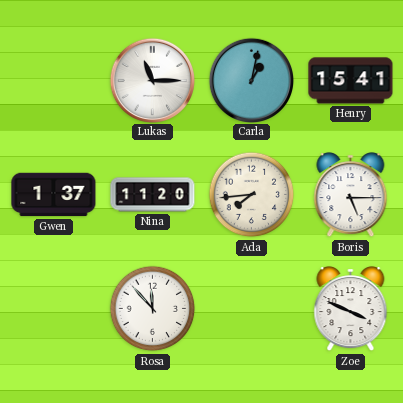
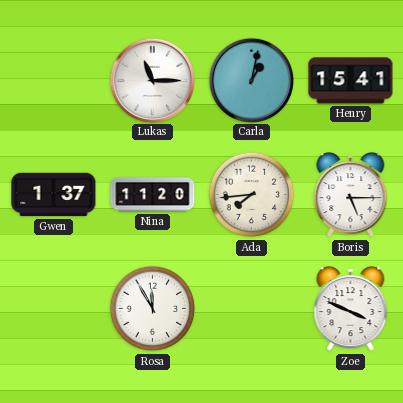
Rosa: 11:53 -> 11:55 (153, 309)
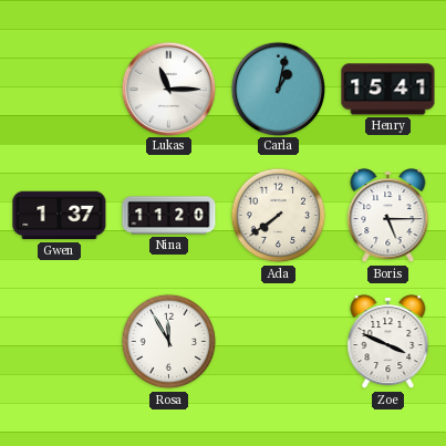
Ada: 7:44 -> 7:39 (279, 216)
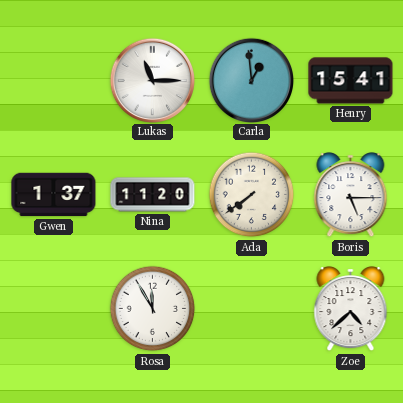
Carla: 1:02 -> 12:59 (251, 80)
Zoe: 3:49 -> 4:38 (351, 309)
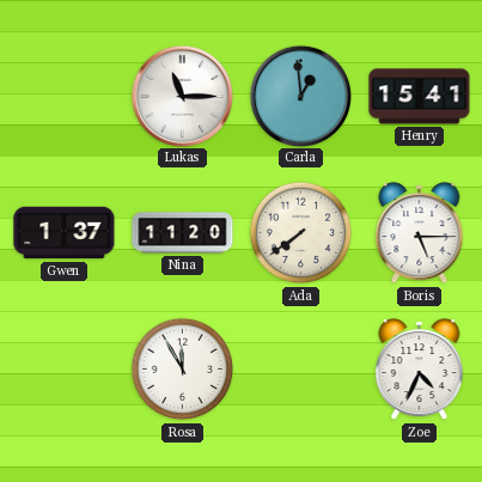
Zoe: 4:38 -> 4:34 (420, 370)
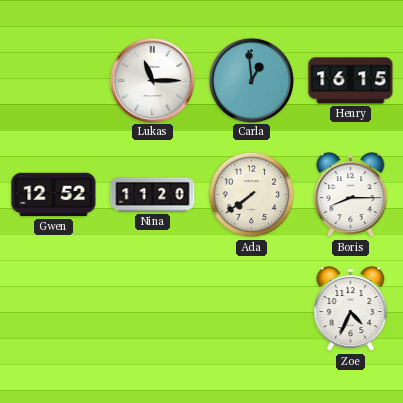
Henry: 15:41 -> 16:15 (351, 81)
Gwen: 1:37 -> 12:52 (54, 195)
Boris: 5:15 -> 8:15 (351, 195)
Rosa: 11:55 -> none (183, 370)
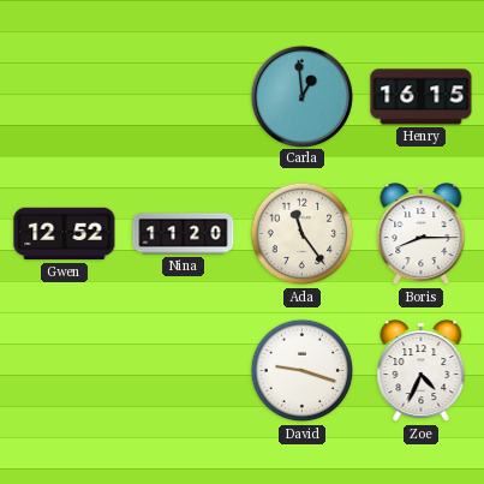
Lukas: 11:15 -> none (152, 80)
Ada: 7:39 -> 11:24 (303, 234)
David: none -> 9:18 (303, 371)
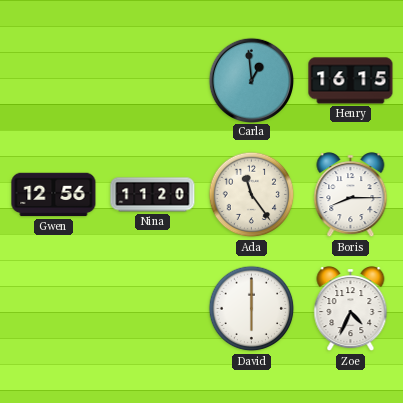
Gwen: 12:52 -> 12:56 (54, 195)
David: 9:18 -> 6:00 (252, 309)
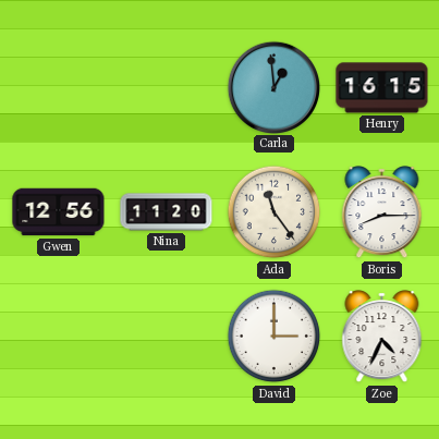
David: 6:00 -> 3:00 (275, 337)
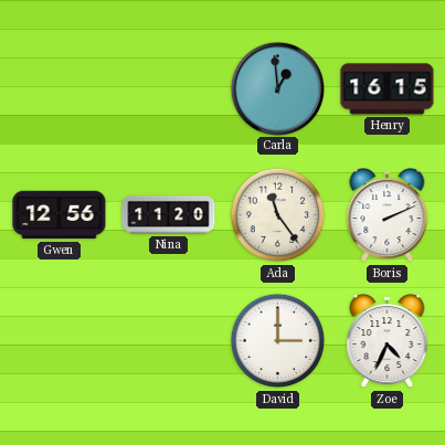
Boris: 8:15 -> 2:11 (388, 215)
